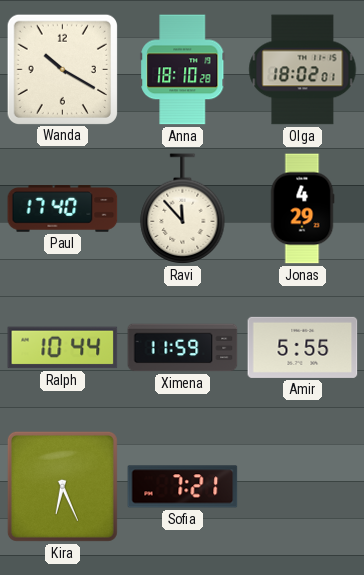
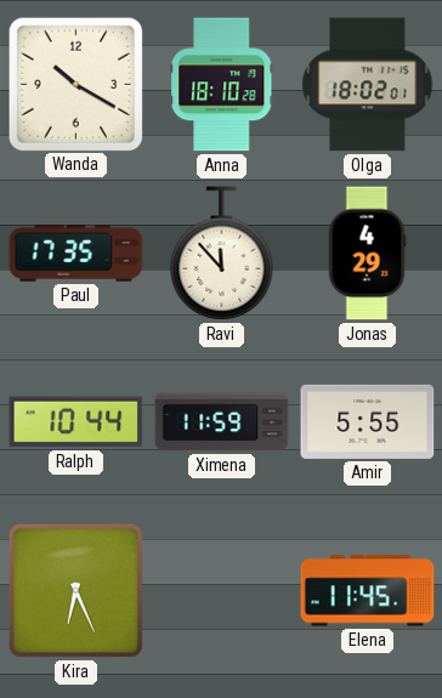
Paul: 17:40 -> 17:35 (76, 254)
Sofia: 7:21 -> none (183, 487)
Elena: none -> 11:45 (368, 591)
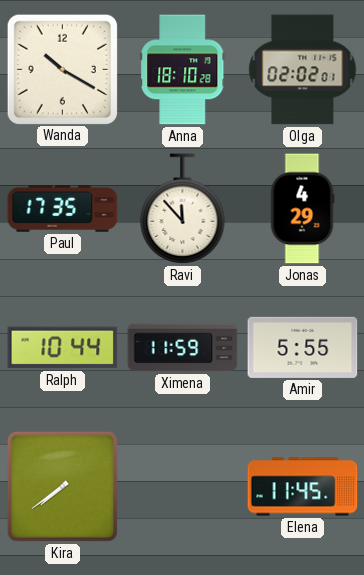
Olga: 18:02 -> 02:02 (303, 70)
Kira: 6:26 -> 7:39 (62, 486)
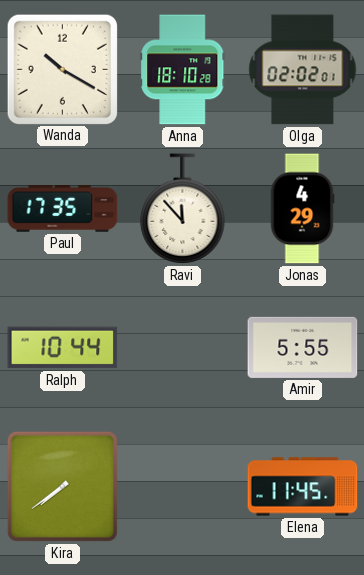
Ximena: 11:59 -> none (183, 348)
